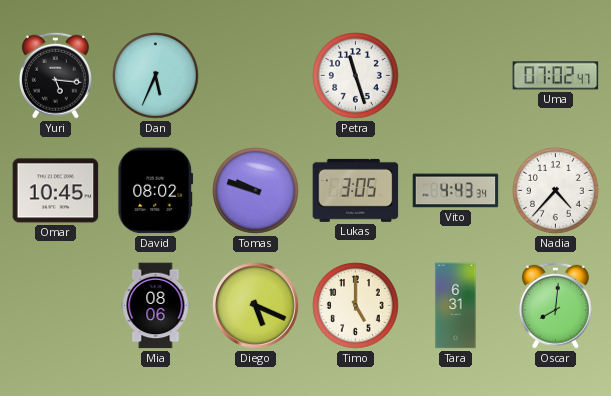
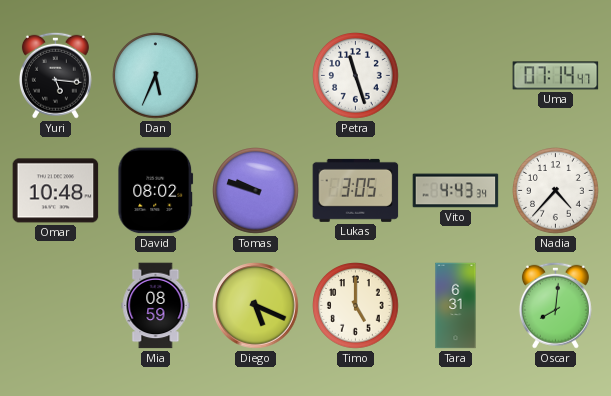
Uma: 07:02 -> 07:14 (556, 76)
Omar: 10:45 -> 10:48 (56, 191)
Mia: 08:06 -> 08:59 (156, 306)
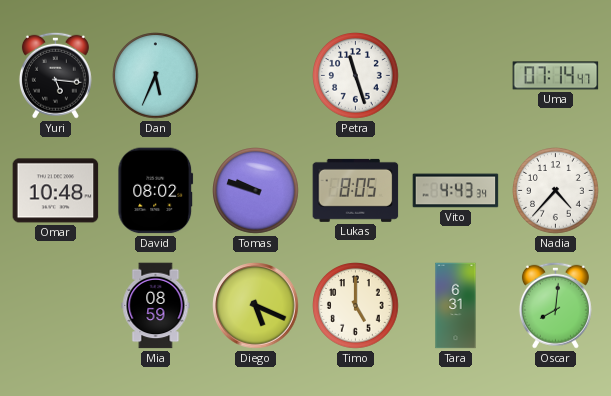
Lukas: 3:05 -> 8:05 (356, 190)
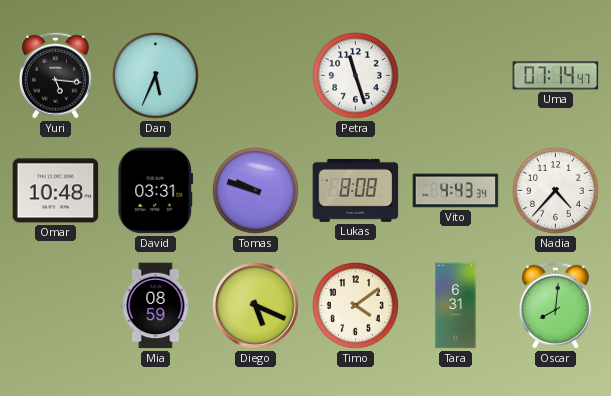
David: 08:02 -> 03:31 (156, 191)
Lukas: 8:05 -> 8:08 (356, 190)
Timo: 5:00 -> 4:09 (356, 306)
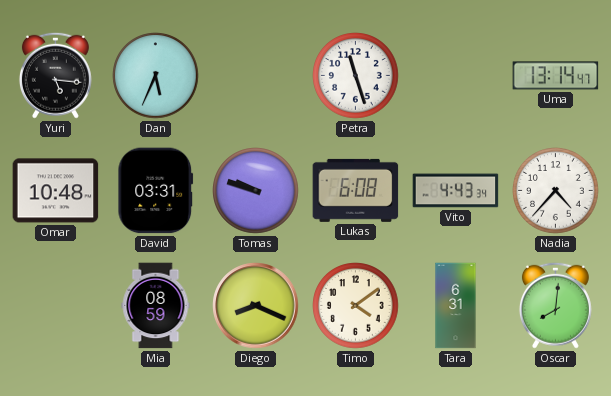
Uma: 07:14 -> 13:14 (556, 76)
Lukas: 8:08 -> 6:08 (356, 190)
Diego: 5:19 -> 8:19 (256, 306)
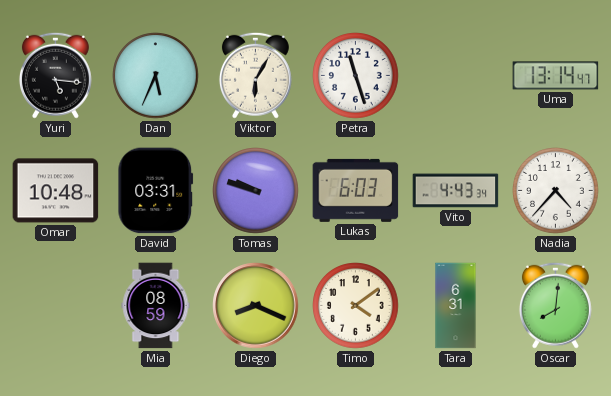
Viktor: none -> 6:05 (255, 75)
Lukas: 6:08 -> 6:03 (356, 190)
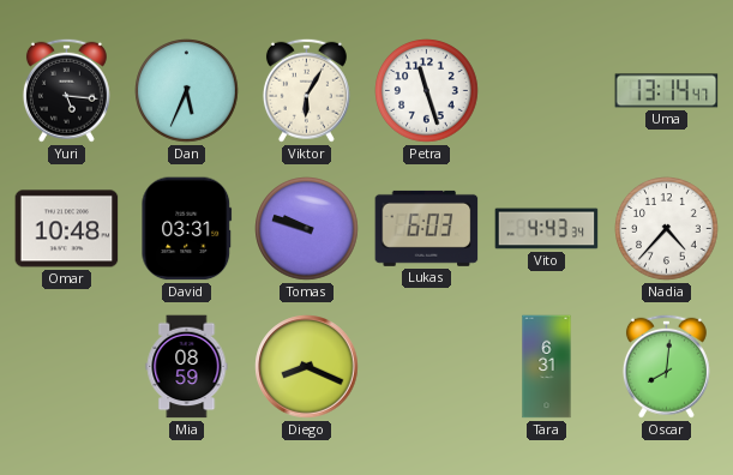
Timo: 4:09 -> none (356, 306)
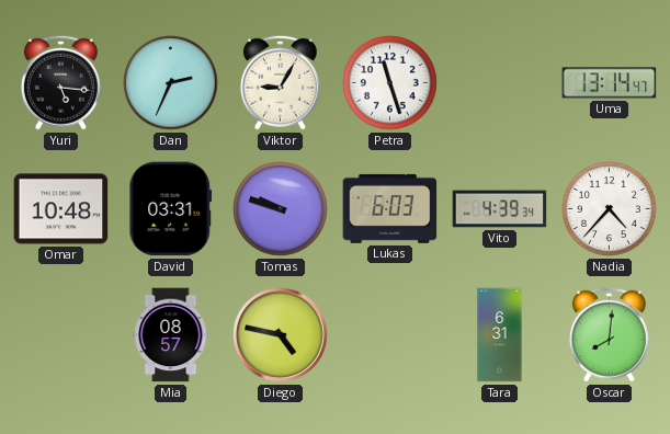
Dan: 5:34 -> 2:34 (171, 83)
Viktor: 6:05 -> 9:05 (280, 82)
Vito: 4:43 -> 4:39 (500, 209)
Mia: 08:59 -> 08:57 (171, 335)
Diego: 8:19 -> 4:47 (281, 335)
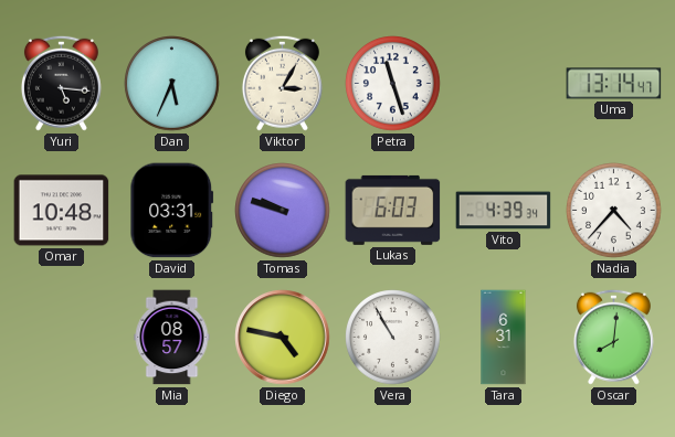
Dan: 2:34 -> 5:34 (172, 84)
Viktor: 9:05 -> 3:05 (282, 83)
Vera: none -> 10:55 (393, 338)
